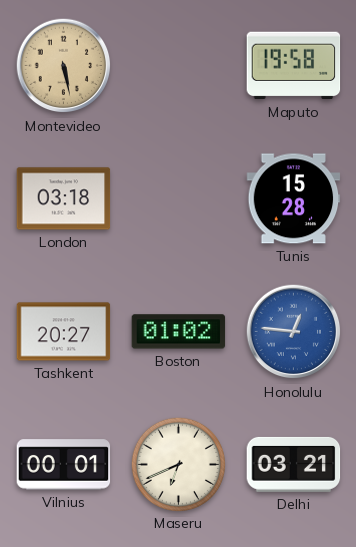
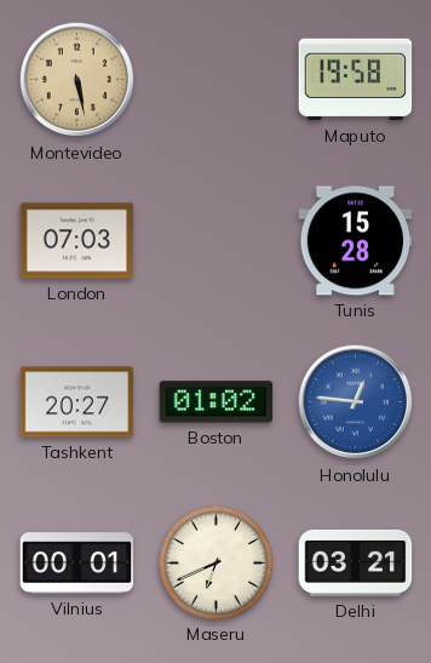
London: 03:18 -> 07:03 (77, 241)
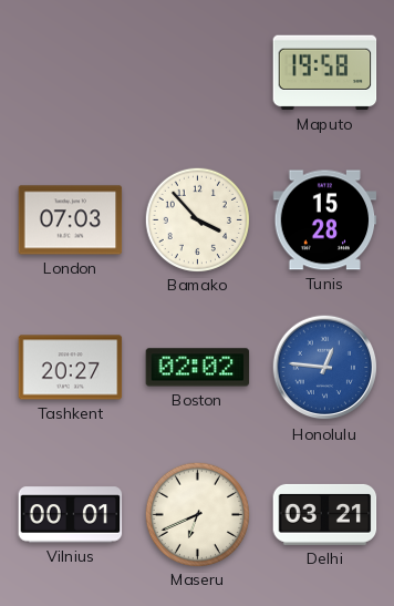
Montevideo: 5:28 -> none (77, 80)
Bamako: none -> 3:53 (197, 219)
Boston: 01:02 -> 02:02 (198, 368)
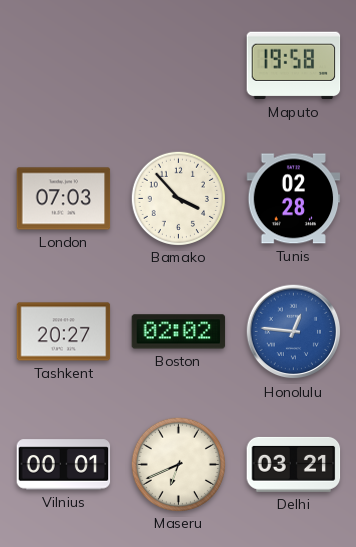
Tunis: 15:28 -> 02:28 (294, 199)
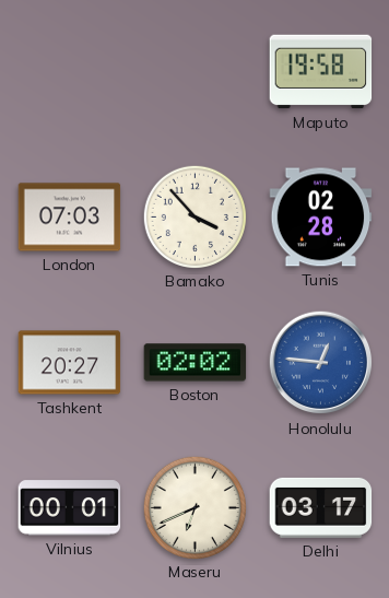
Delhi: 03:21 -> 03:17 (321, 507)
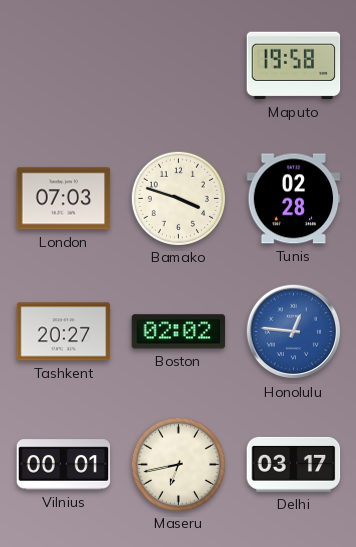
Bamako: 3:53 -> 3:48 (178, 198)
Maseru: 6:41 -> 6:43 (178, 464)
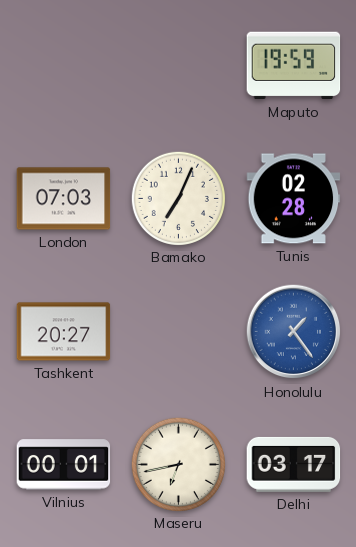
Maputo: 19:58 -> 19:59 (294, 66)
Bamako: 3:48 -> 7:04 (178, 198)
Boston: 02:02 -> none (179, 332)
Honolulu: 12:46 -> 1:24 (294, 332)
